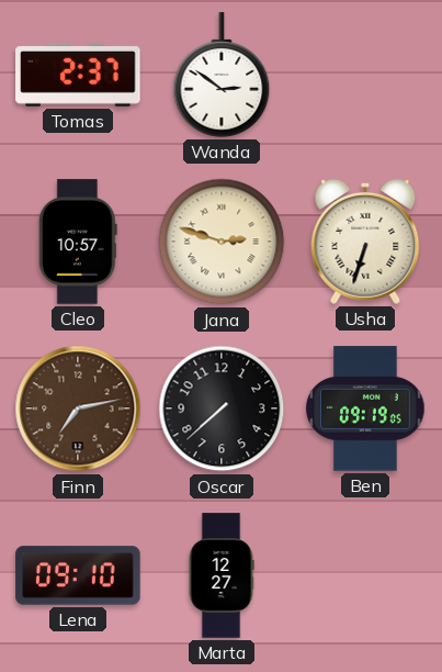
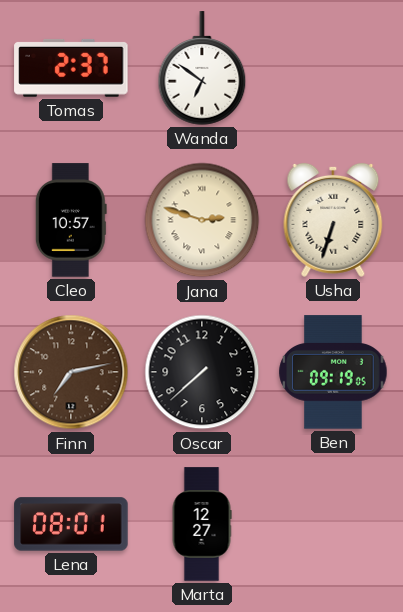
Wanda: 2:51 -> 6:51 (202, 68)
Lena: 09:10 -> 08:01 (71, 524)
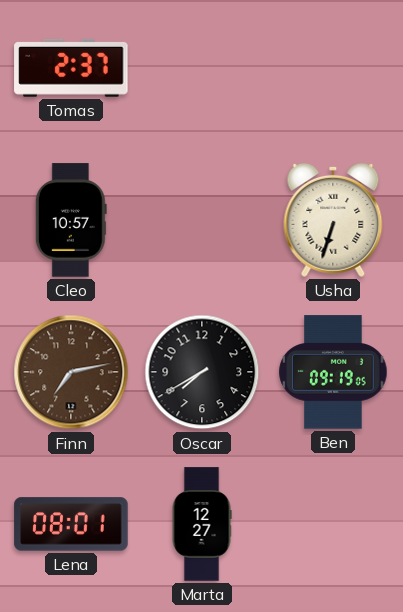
Wanda: 6:51 -> none (202, 68)
Jana: 2:48 -> none (202, 220)
Oscar: 7:38 -> 7:40 (202, 372)
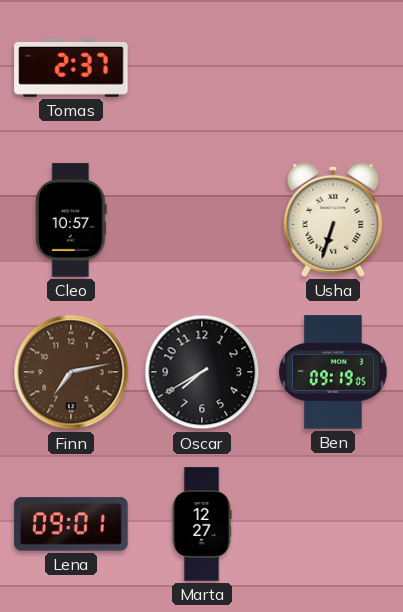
Lena: 08:01 -> 09:01 (71, 524)
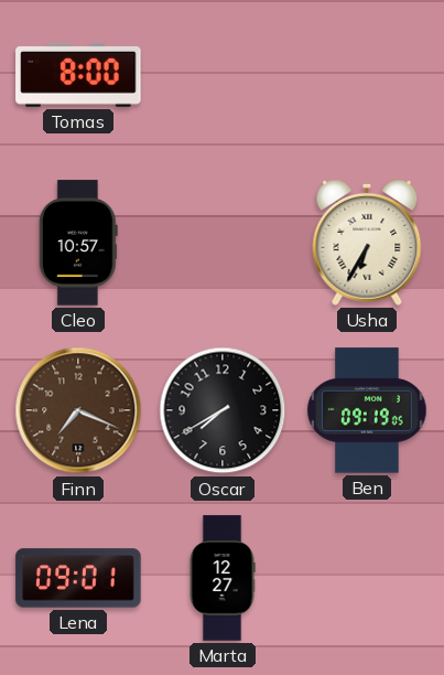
Tomas: 2:37 -> 8:00 (78, 75)
Usha: 6:33 -> 6:35 (367, 243)
Finn: 7:13 -> 7:19 (78, 410)
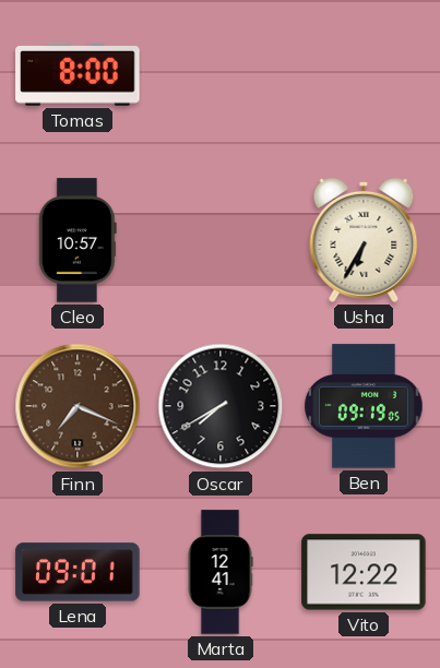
Marta: 12:27 -> 12:41 (221, 572)
Vito: none -> 12:22 (364, 572)
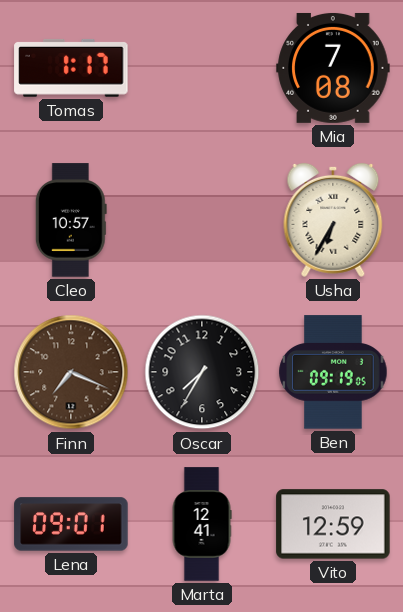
Tomas: 8:00 -> 1:17 (71, 68)
Mia: none -> 7:08 (333, 68)
Oscar: 7:40 -> 7:35 (202, 372)
Vito: 12:22 -> 12:59 (333, 524)
